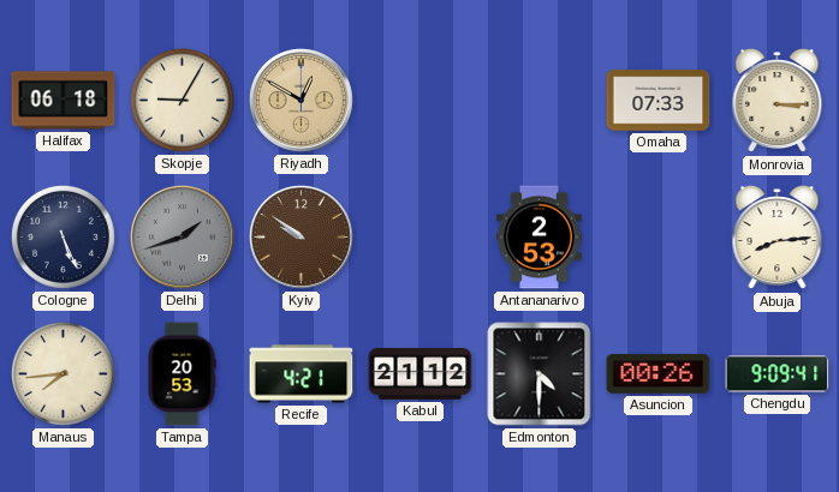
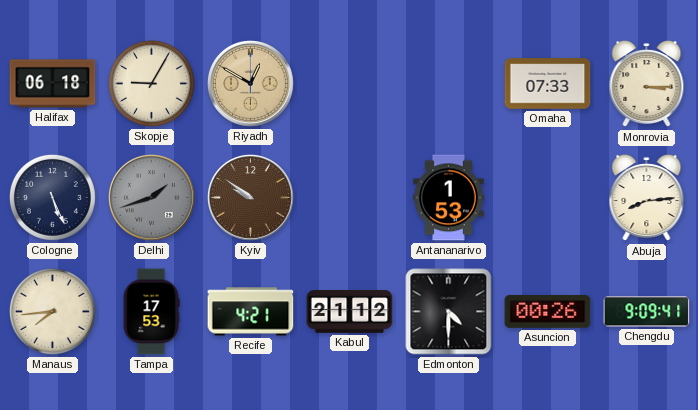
Antananarivo: 2:53 -> 1:53 (449, 198)
Tampa: 20:53 -> 17:53 (151, 312)
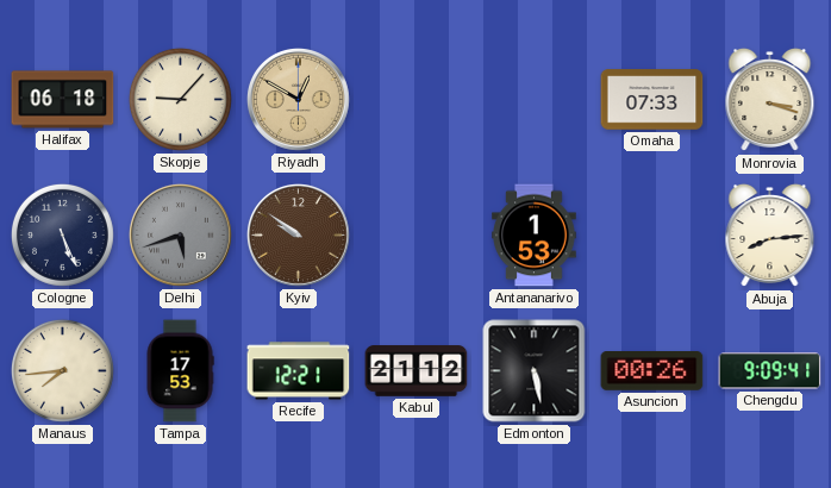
Skopje: 9:05 -> 9:07 (180, 99)
Monrovia: 3:15 -> 3:18 (770, 100)
Delhi: 1:42 -> 5:42 (181, 236)
Recife: 4:21 -> 12:21 (299, 371)
Edmonton: 4:30 -> 5:28 (535, 371)
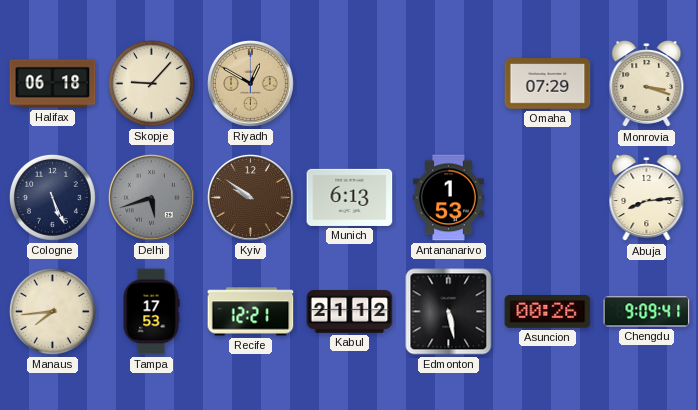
Omaha: 07:33 -> 07:29 (548, 84)
Munich: none -> 6:13 (350, 197)
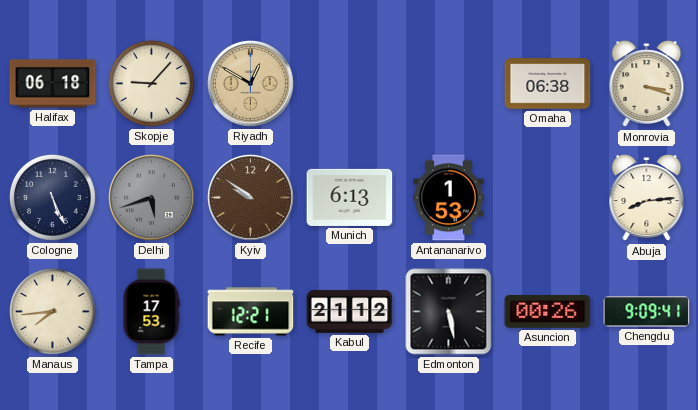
Omaha: 07:29 -> 06:38 (548, 84)
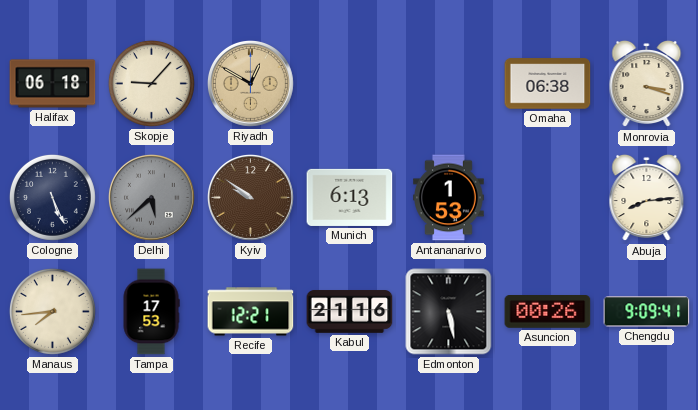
Delhi: 5:42 -> 5:38 (152, 198)
Kabul: 21:12 -> 21:16 (350, 312)
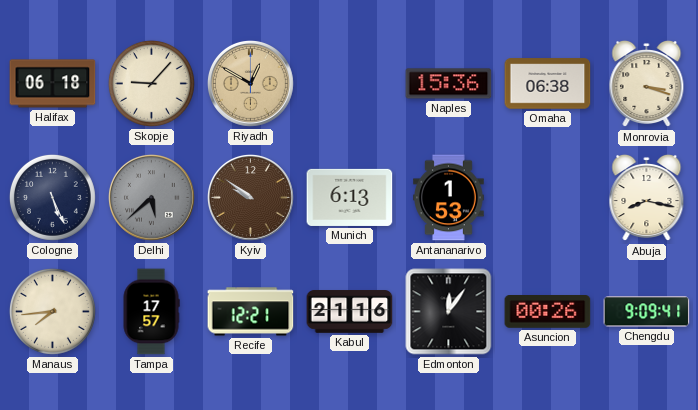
Naples: none -> 15:36 (449, 84)
Abuja: 8:14 -> 8:17 (647, 198)
Tampa: 17:53 -> 17:57 (151, 312)
Edmonton: 5:28 -> 12:06 (449, 312)
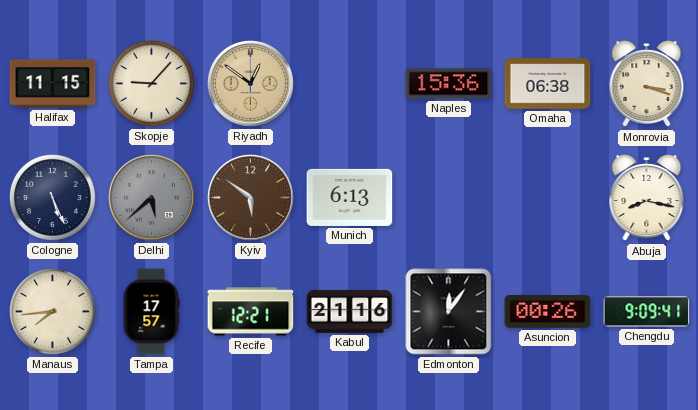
Halifax: 06:18 -> 11:15 (53, 84)
Riyadh: 12:50 -> 12:51 (251, 84)
Kyiv: 9:51 -> 5:51 (251, 198)
Antananarivo: 1:53 -> none (449, 198)
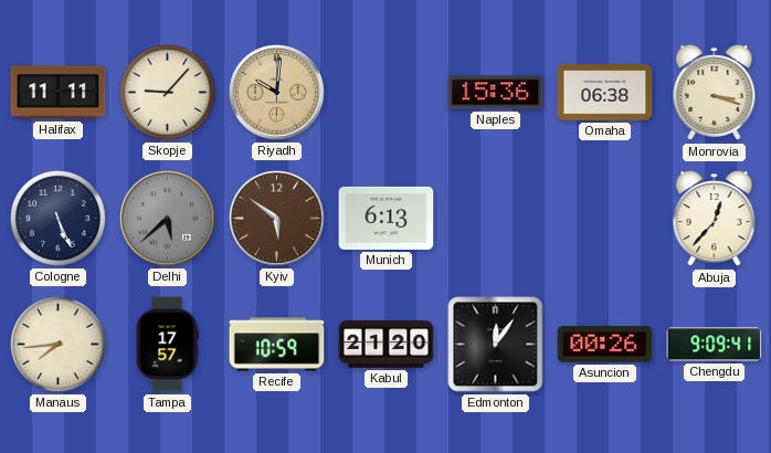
Halifax: 11:15 -> 11:11 (59, 93)
Riyadh: 12:51 -> 10:01 (277, 93)
Abuja: 8:17 -> 12:37 (715, 219)
Recife: 12:21 -> 10:59 (277, 345)
Kabul: 21:16 -> 21:20 (387, 345)
